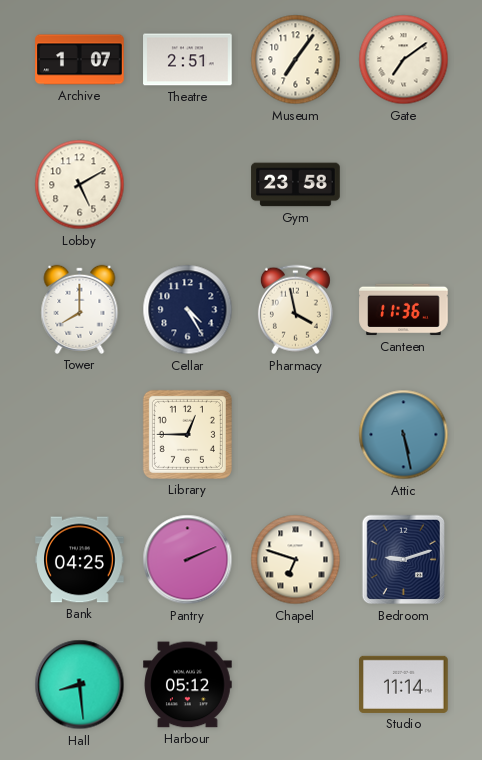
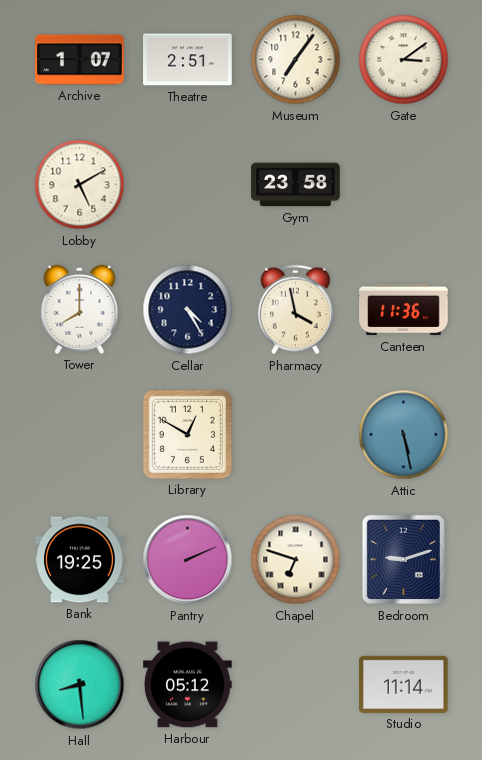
Gate: 7:09 -> 3:09 (404, 60)
Library: 12:45 -> 12:50 (187, 434)
Bank: 04:25 -> 19:25 (80, 560)
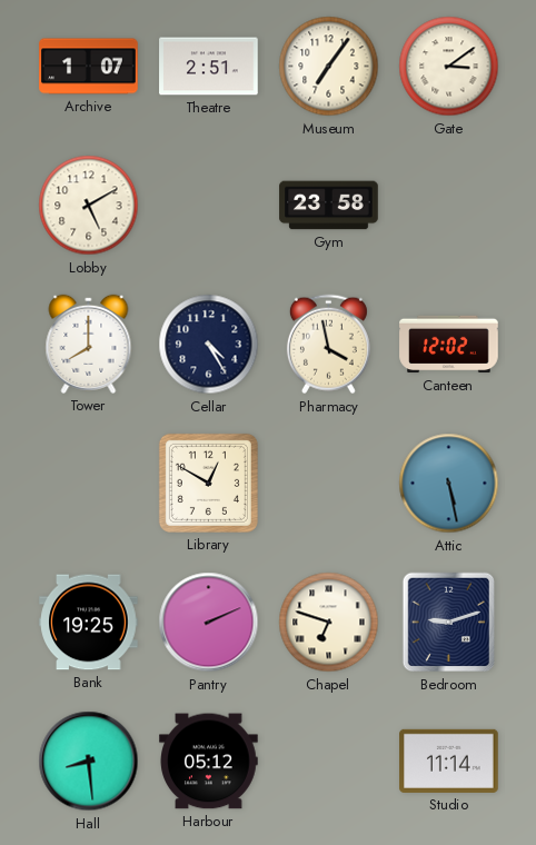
Canteen: 11:36 -> 12:02 (449, 345)
